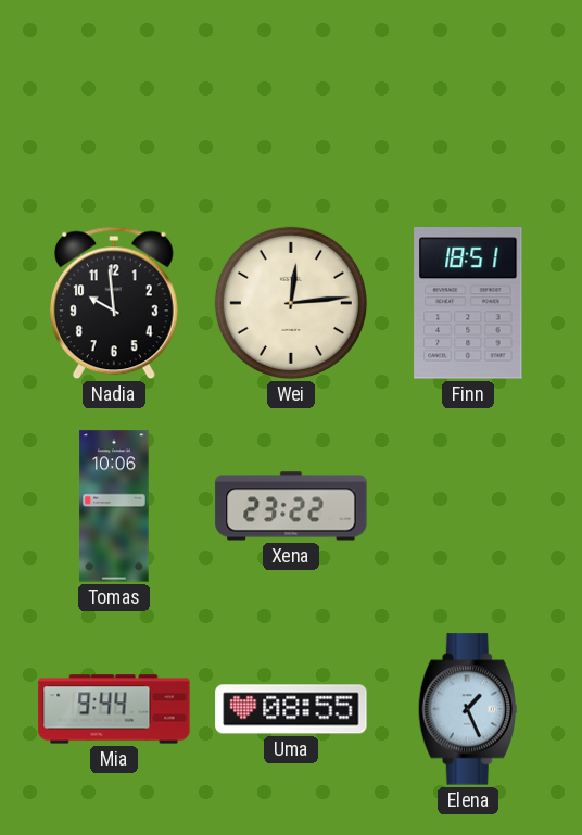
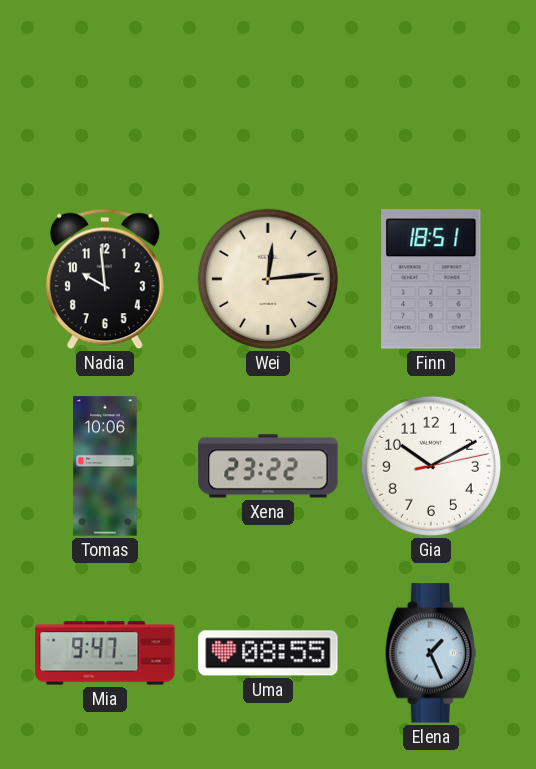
Gia: none -> 10:10 (431, 466)
Mia: 9:44 -> 9:47 (105, 653)
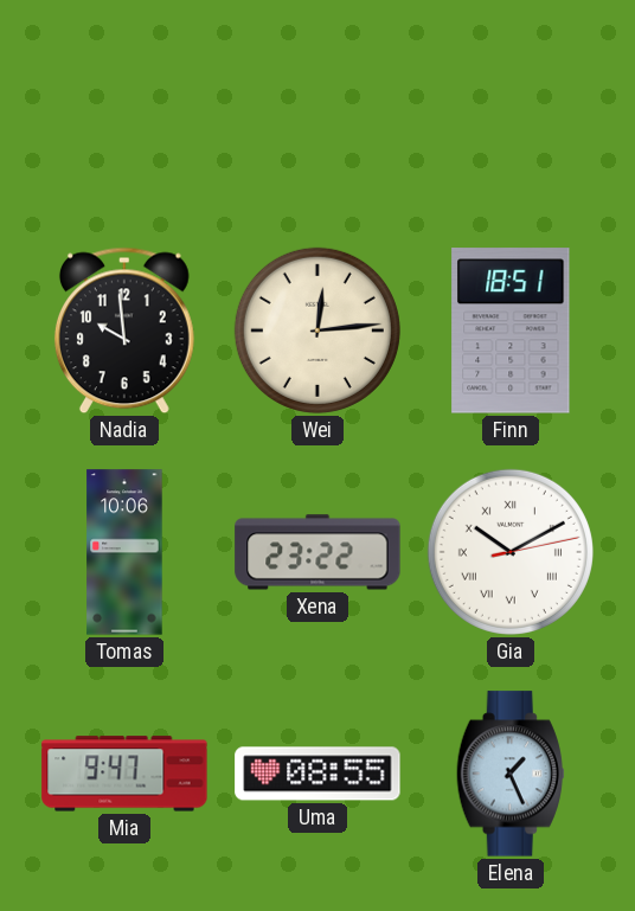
Gia numerals: Arabic -> Roman (511, 552)
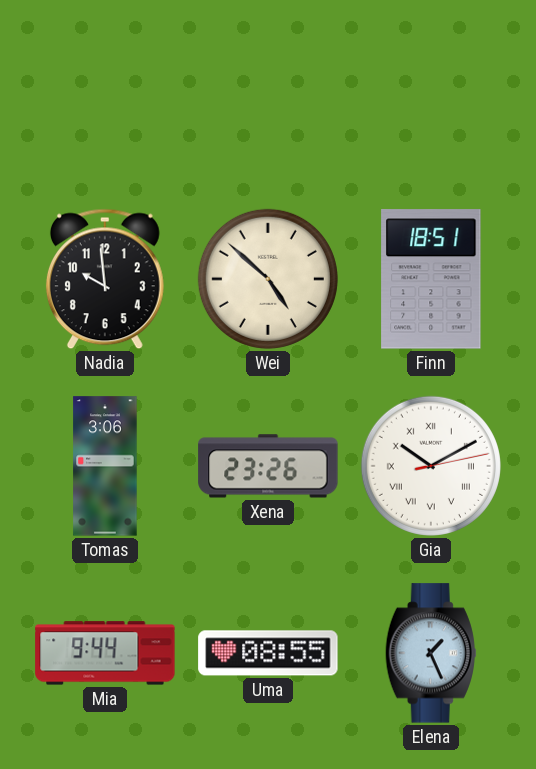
Wei: 12:14 -> 4:52 (268, 279)
Tomas: 10:06 -> 3:06 (105, 466)
Xena: 23:22 -> 23:26 (268, 466)
Mia: 9:47 -> 9:44 (105, 653)
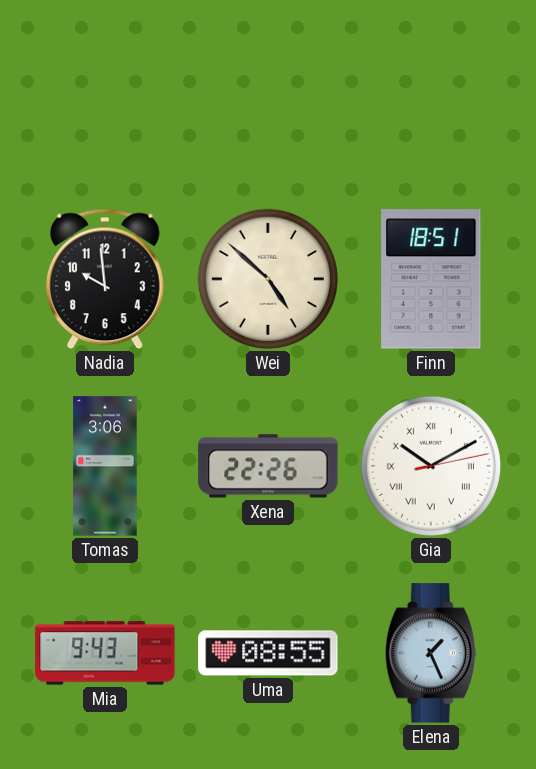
Xena: 23:26 -> 22:26 (268, 466)
Mia: 9:44 -> 9:43 (105, 653)
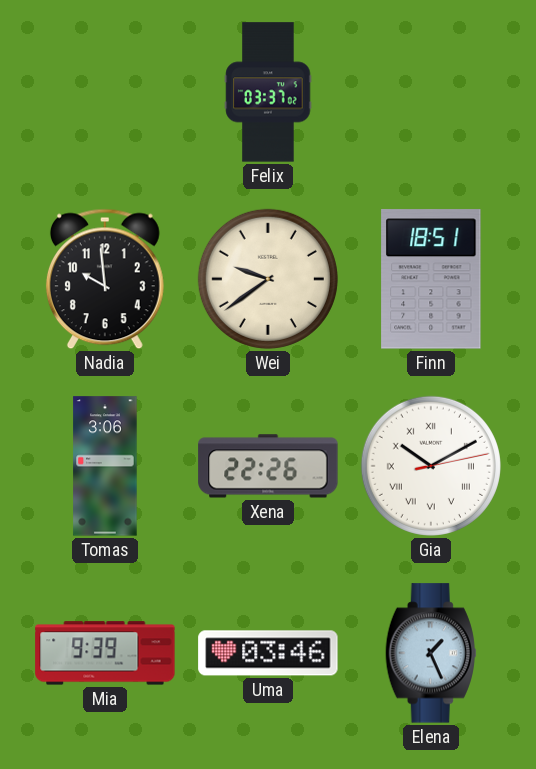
Felix: none -> 03:37 (268, 92)
Wei: 4:52 -> 9:39 (268, 279)
Mia: 9:43 -> 9:39 (105, 653)
Uma: 08:55 -> 03:46 (268, 653)
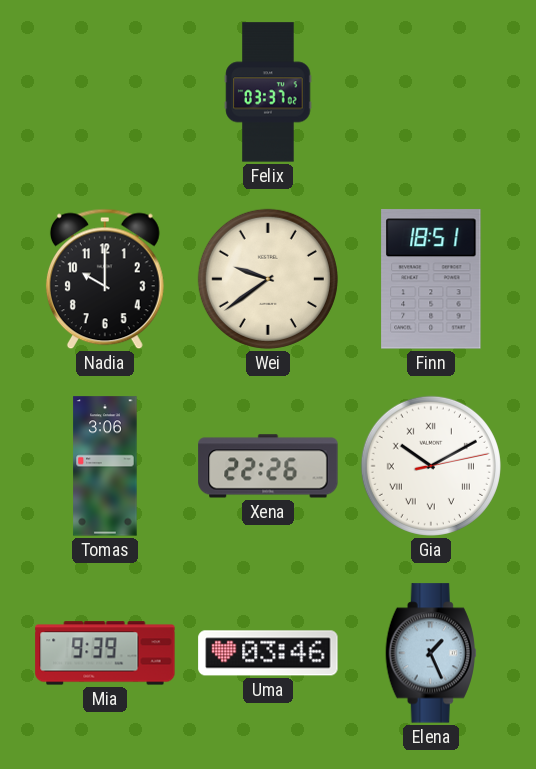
Nadia: 9:59 -> 10:00 (105, 279)
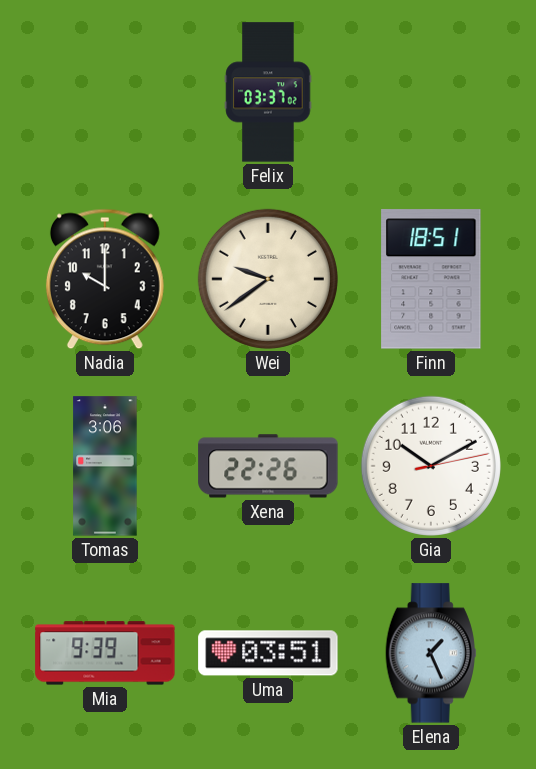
Gia numerals: Roman -> Arabic (431, 466)
Uma: 03:46 -> 03:51 (268, 653)
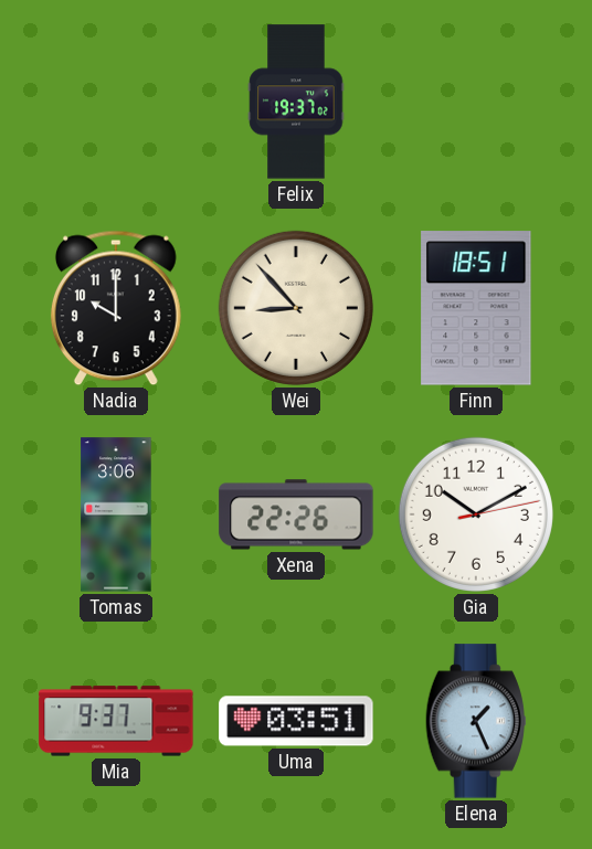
Felix: 03:37 -> 19:37 (296, 102)
Wei: 9:39 -> 8:53 (296, 308)
Mia: 9:39 -> 9:37 (116, 721)
